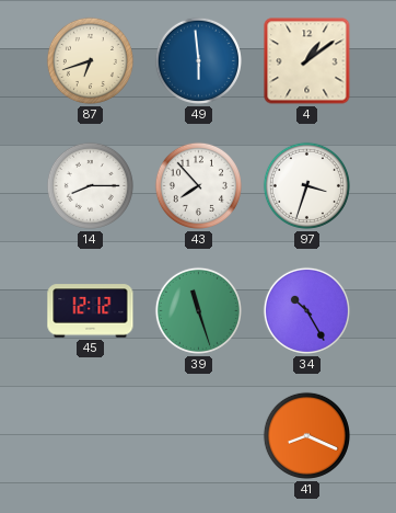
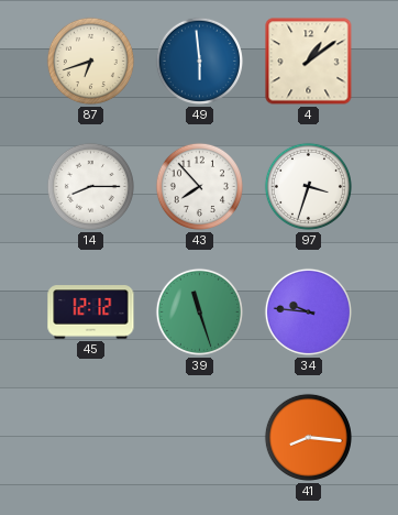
34: 10:25 -> 9:46 (308, 311)
41: 8:19 -> 8:16 (308, 437)
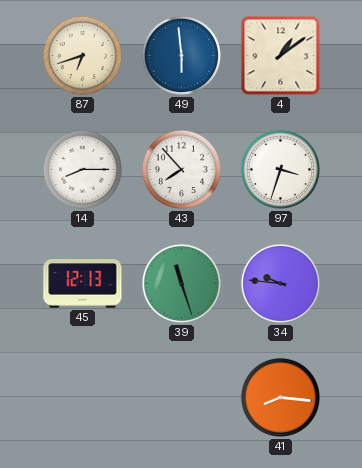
45: 12:12 -> 12:13 (83, 284)
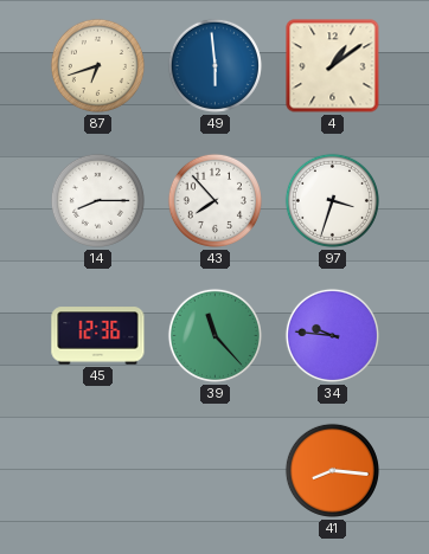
45: 12:13 -> 12:36 (98, 336)
39: 11:27 -> 11:23 (214, 335)
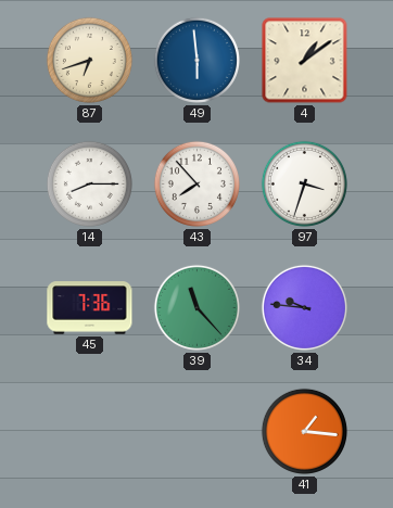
45: 12:36 -> 7:36 (90, 308)
41: 8:16 -> 1:16 (304, 431)
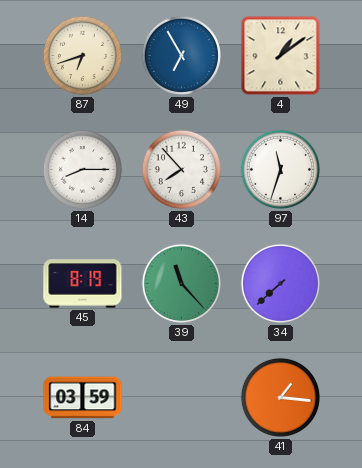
49: 5:59 -> 6:55 (181, 55)
97: 3:33 -> 11:33 (280, 169)
45: 7:36 -> 8:19 (83, 284)
34: 9:46 -> 7:38 (280, 283)
84: none -> 03:59 (83, 398)
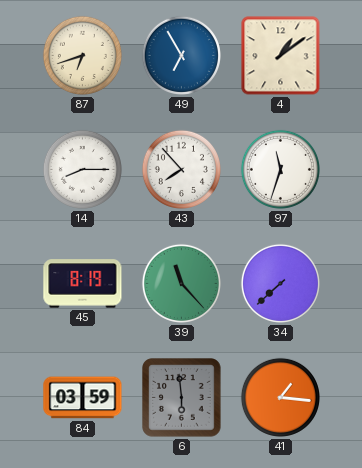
6: none -> 5:59 (182, 398)
